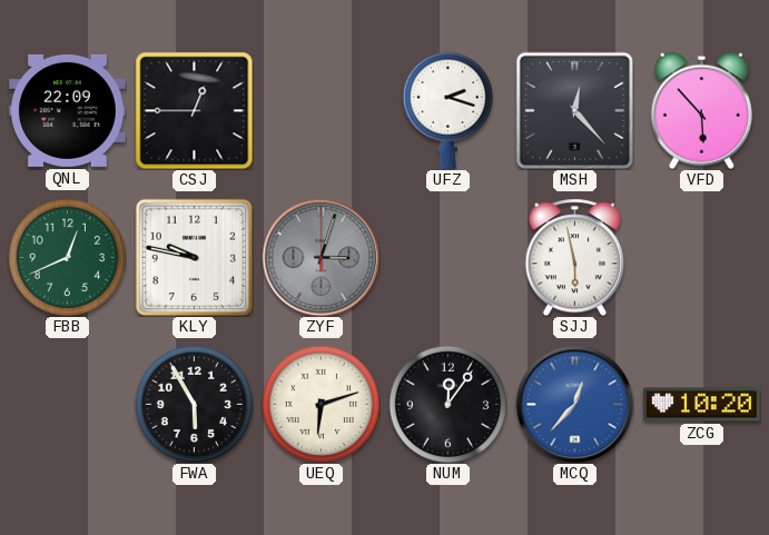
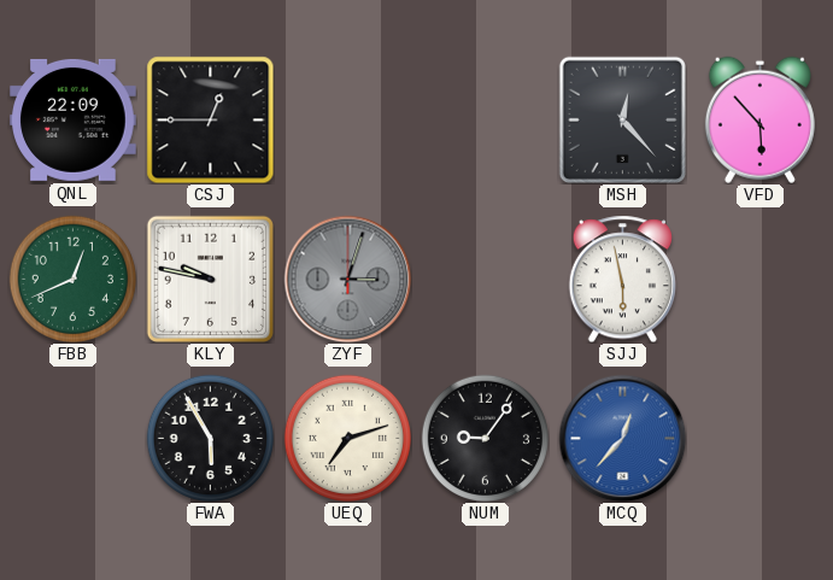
UFZ: 2:18 -> none (447, 110)
UEQ: 6:12 -> 7:12 (347, 438)
NUM: 12:06 -> 9:06 (485, 438)
ZCG: 10:20 -> none (702, 405)
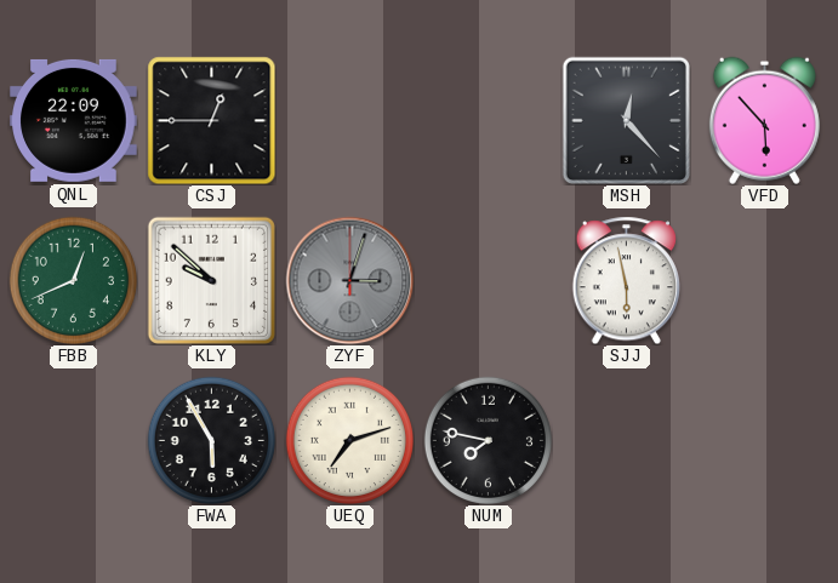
KLY: 9:47 -> 9:52 (211, 280)
NUM: 9:06 -> 7:47 (488, 440)
MCQ: 12:37 -> none (622, 438)
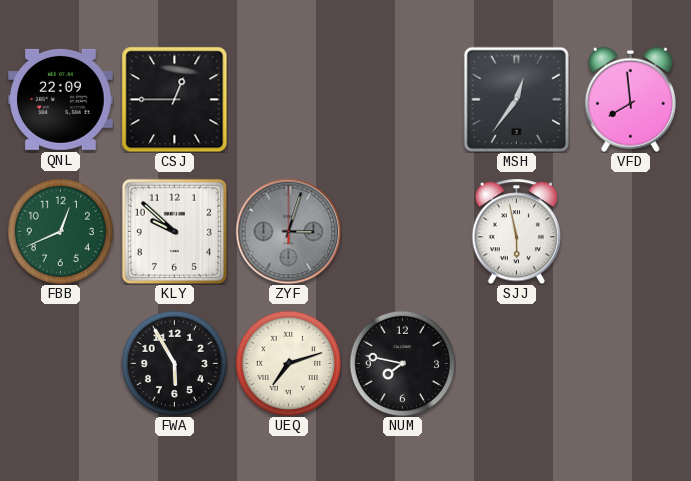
MSH: 12:23 -> 12:36 (516, 99)
VFD: 5:53 -> 7:59 (630, 99)
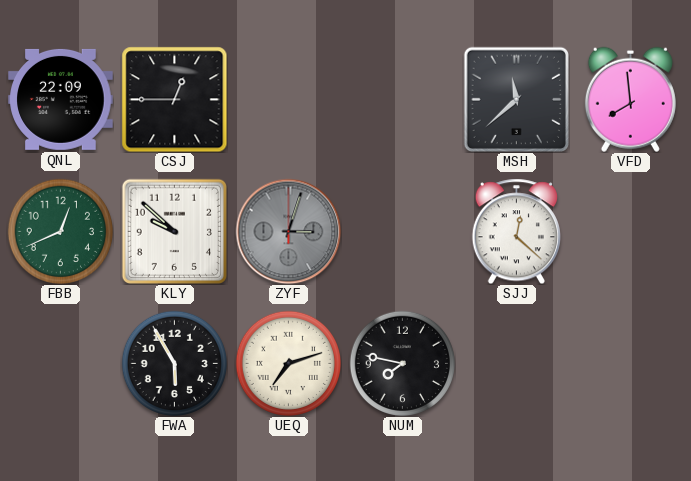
MSH: 12:36 -> 11:38 (516, 99)
SJJ: 5:58 -> 12:22 (516, 231)
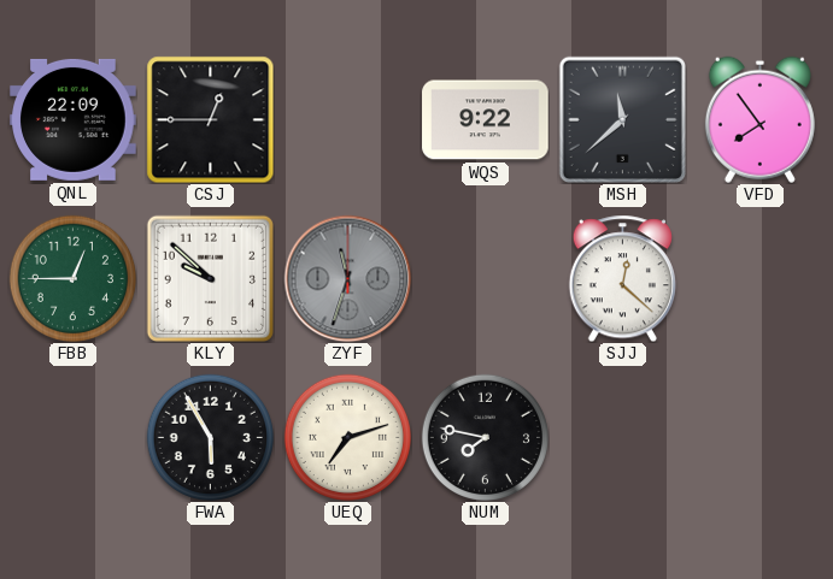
WQS: none -> 9:22 (486, 120)
VFD: 7:59 -> 7:54 (759, 119)
FBB: 12:41 -> 12:45 (72, 278)
ZYF: 3:03 -> 11:33 (347, 278)
